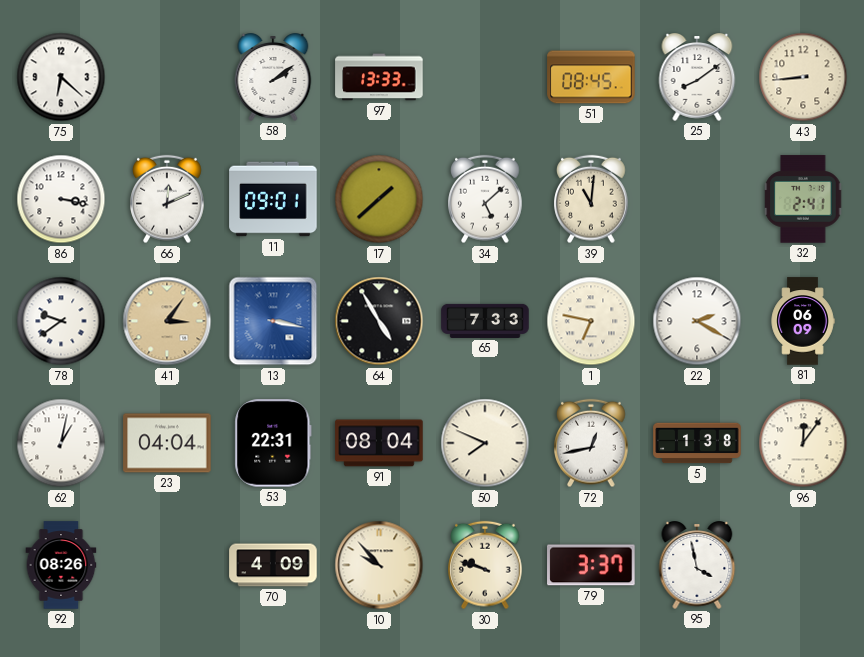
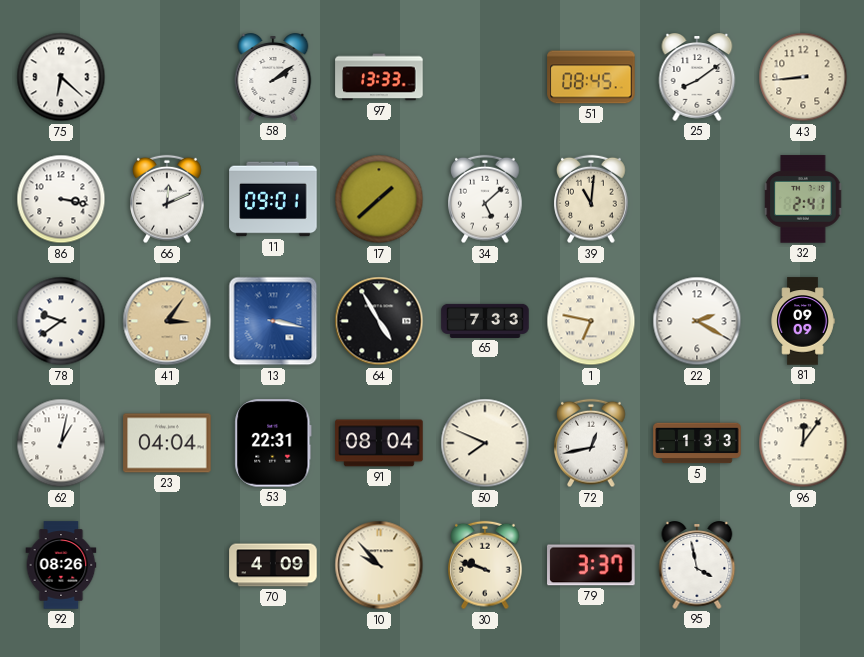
81: 06:09 -> 09:09 (803, 321)
5: 1:38 -> 1:33 (697, 443)
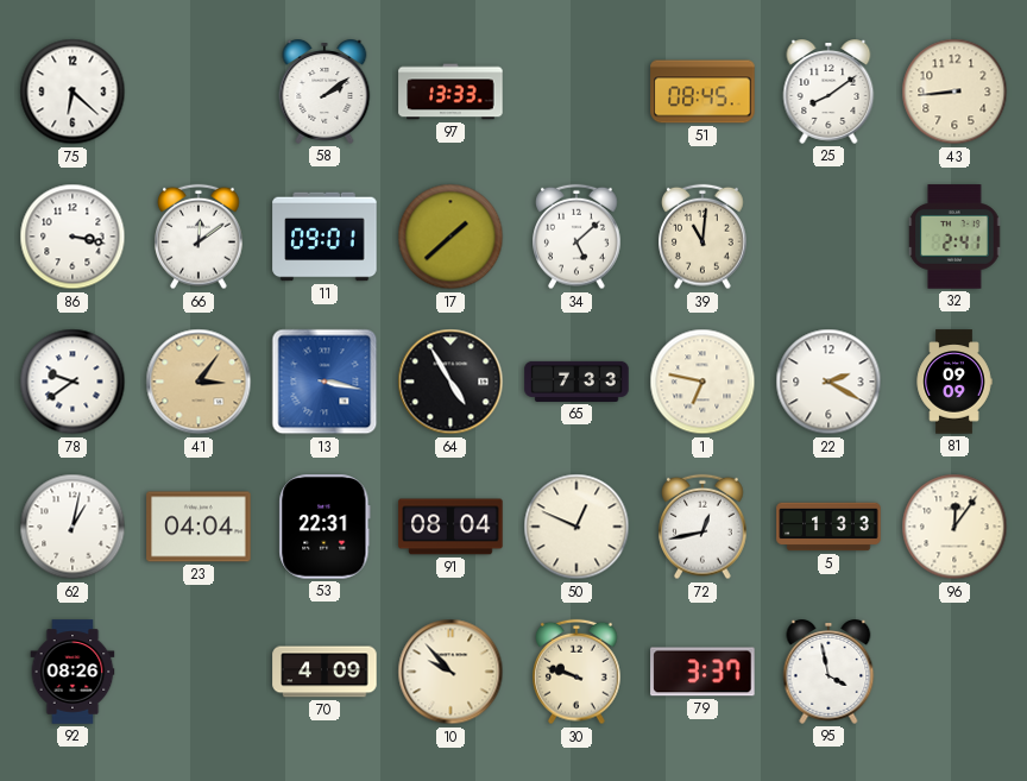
66: 12:11 -> 12:09 (199, 237)
50: 7:49 -> 12:49 (576, 527)
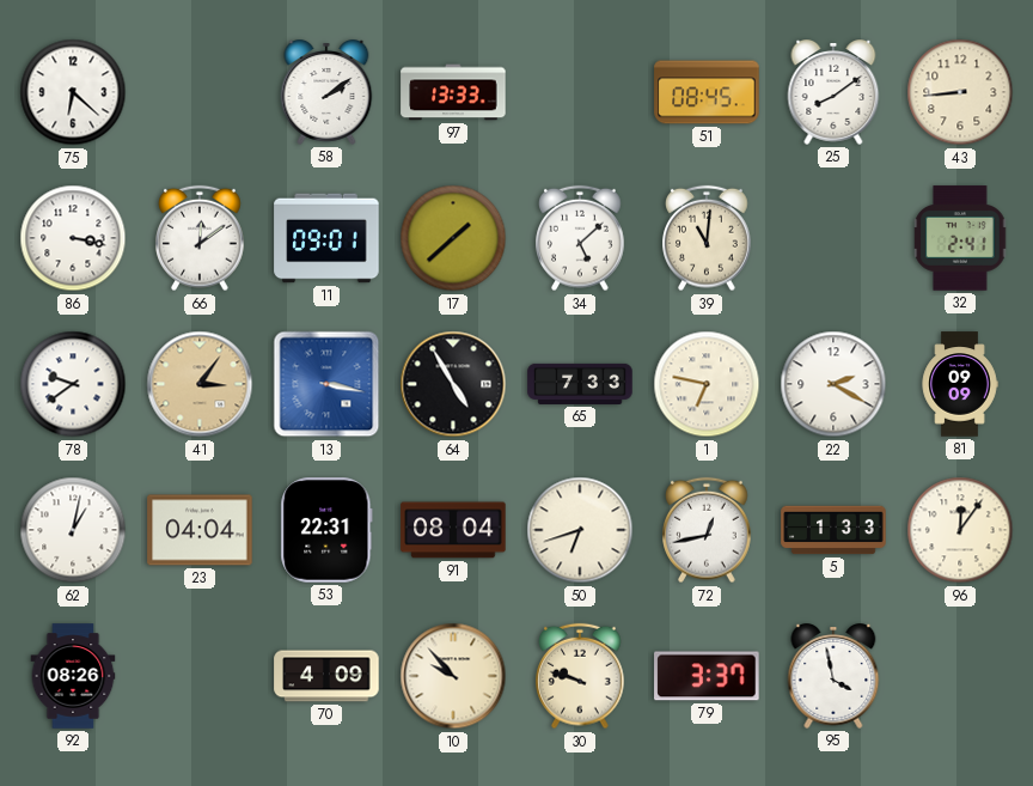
50: 12:49 -> 6:42 (580, 530)
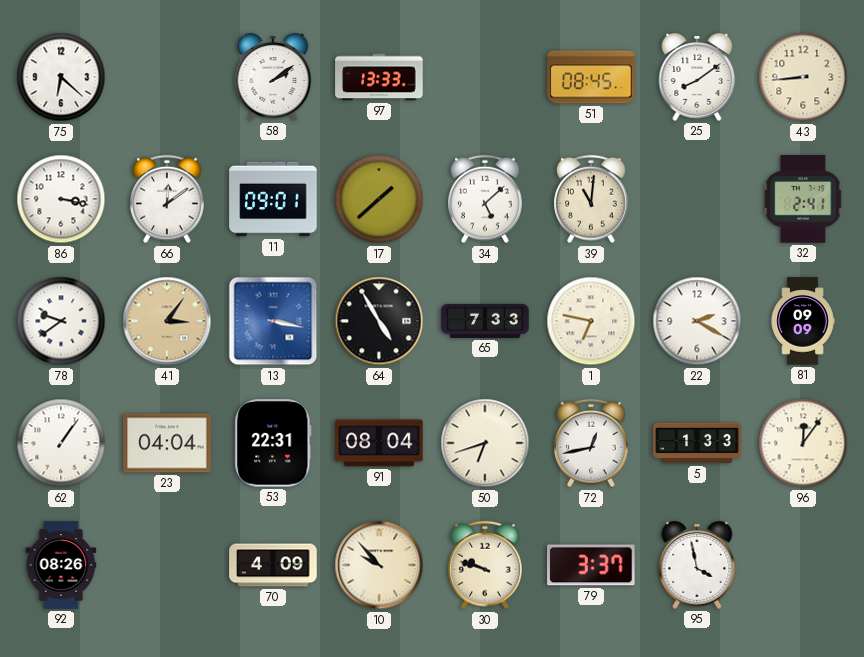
62: 1:02 -> 1:06 (61, 443)
